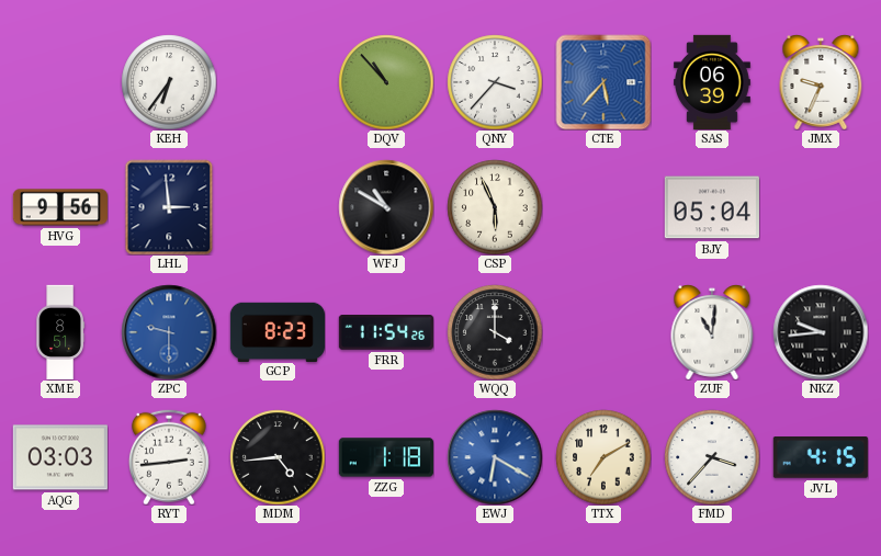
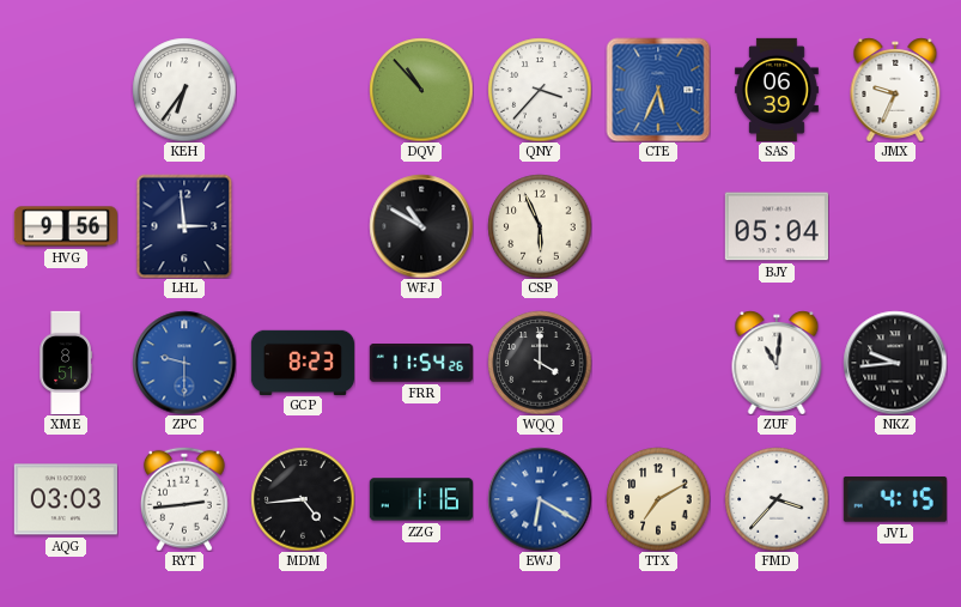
CTE: 5:37 -> 5:34 (658, 90)
ZZG: 1:18 -> 1:16 (421, 499)
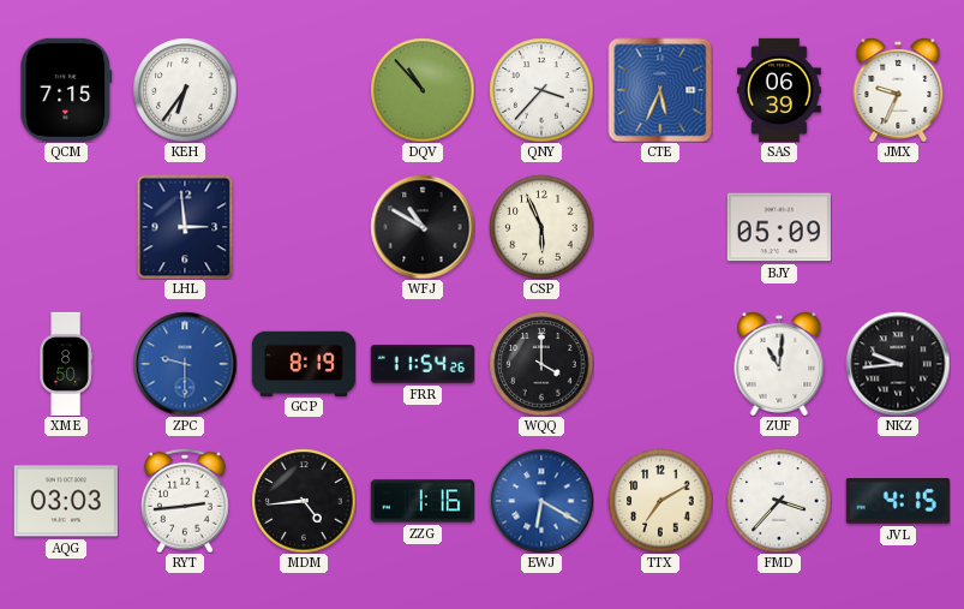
QCM: none -> 7:15 (66, 90)
HVG: 9:56 -> none (66, 226)
BJY: 05:04 -> 05:09 (779, 227)
XME: 8:51 -> 8:50 (66, 363)
GCP: 8:23 -> 8:19 (303, 363)
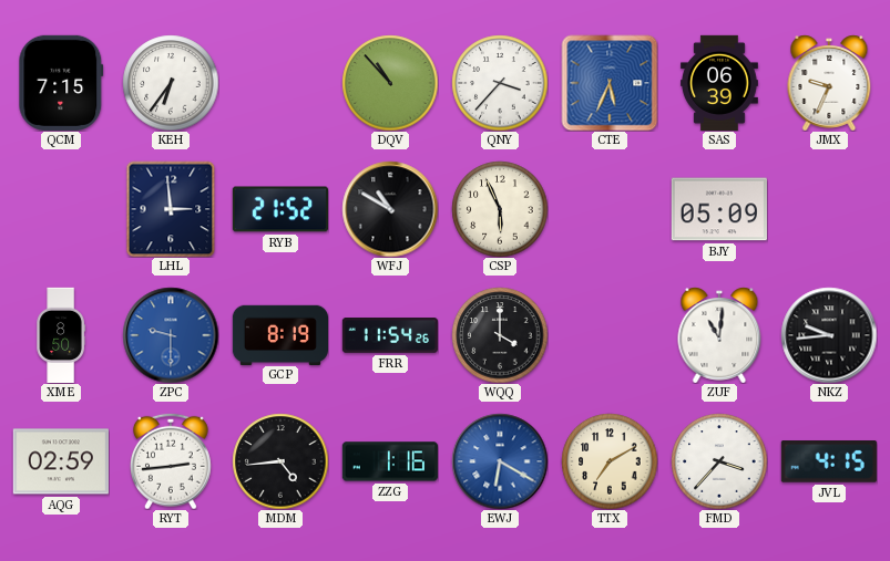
RYB: none -> 21:52 (280, 209)
AQG: 03:03 -> 02:59 (61, 461)
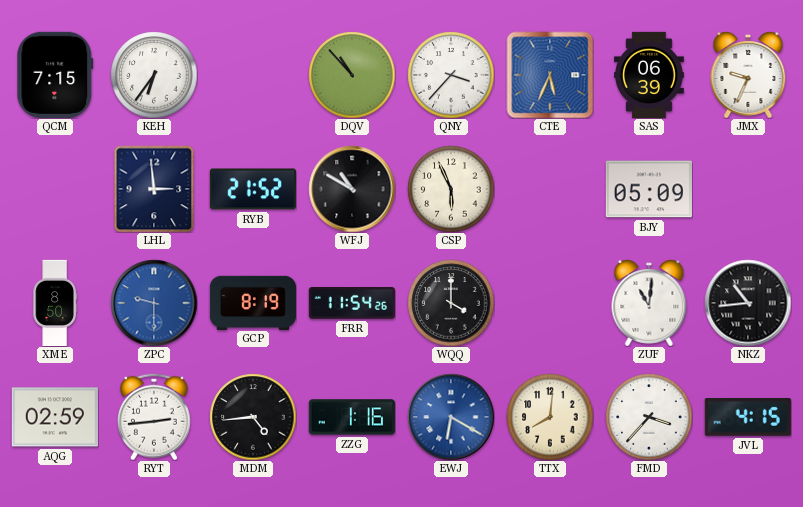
NKZ: 9:44 -> 10:44 (748, 303)
TTX: 7:10 -> 8:01 (550, 417)
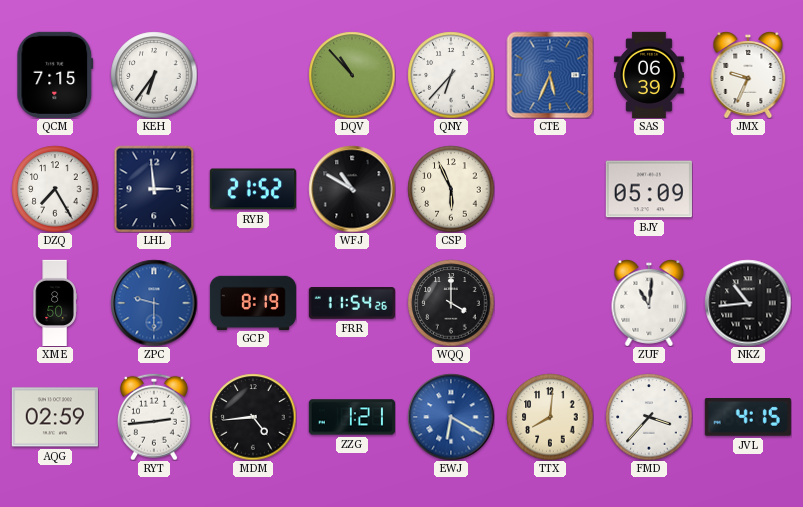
QNY: 3:37 -> 6:37 (451, 75)
DZQ: none -> 7:25 (55, 189)
ZZG: 1:16 -> 1:21 (352, 417)
